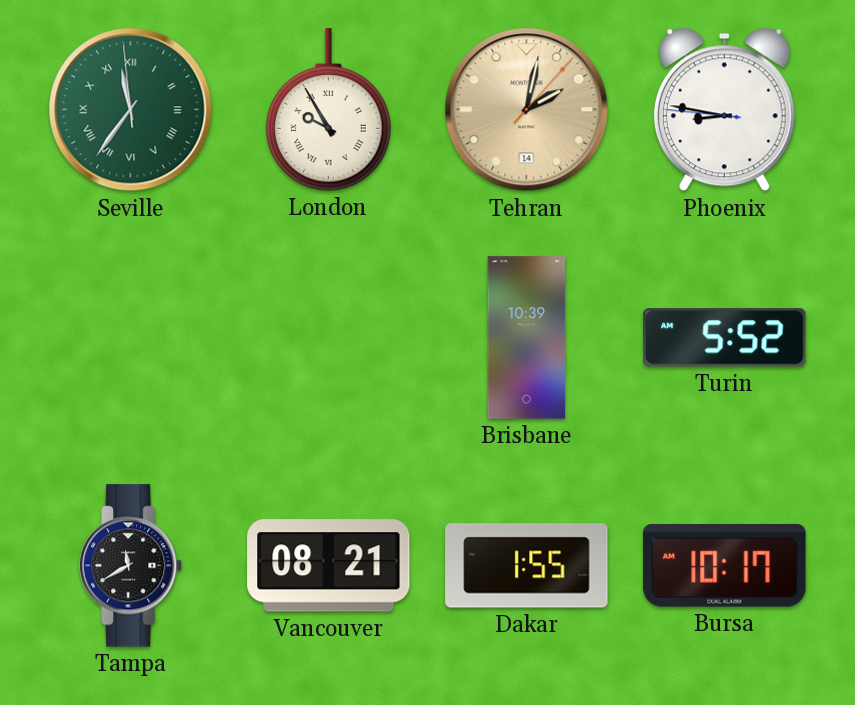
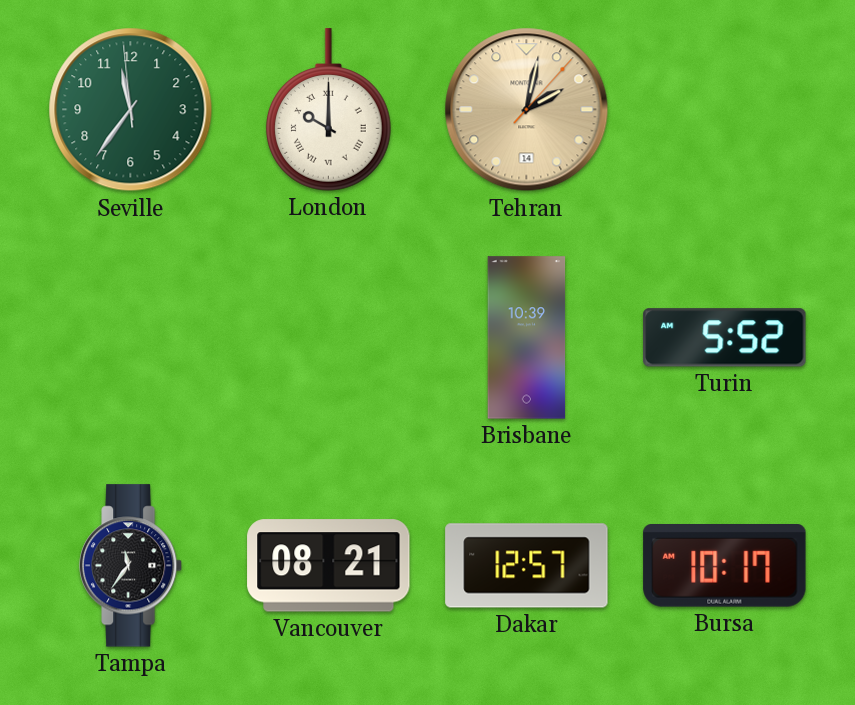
Seville numerals: Roman -> Arabic (131, 110)
London: 9:55 -> 10:00 (329, 110)
Phoenix: 8:46 -> none (724, 110)
Tampa: 11:40 -> 11:36 (131, 566)
Dakar: 1:55 -> 12:57 (527, 566)
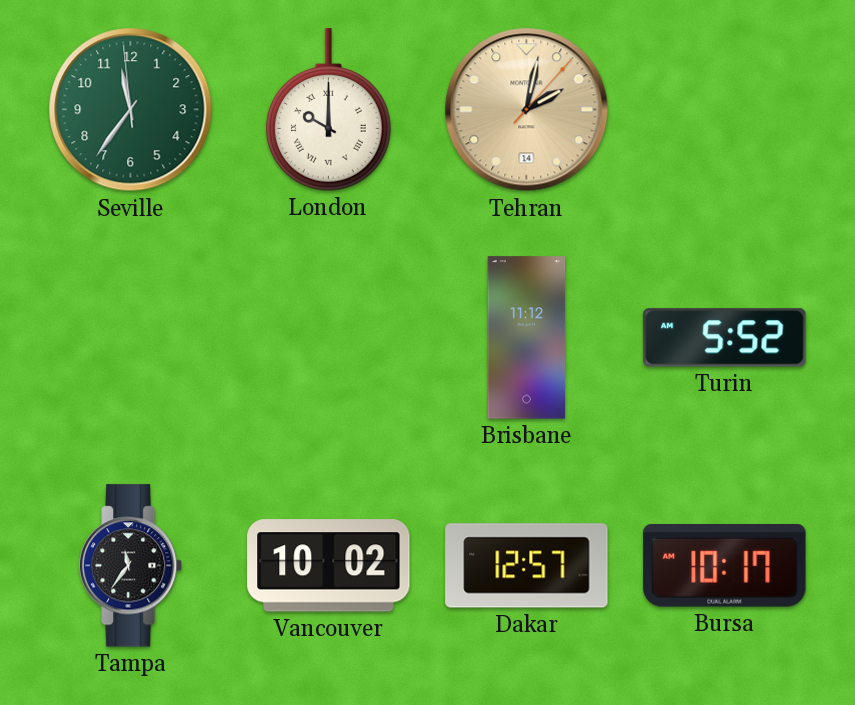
Brisbane: 10:39 -> 11:12 (527, 338)
Vancouver: 08:21 -> 10:02 (329, 566)
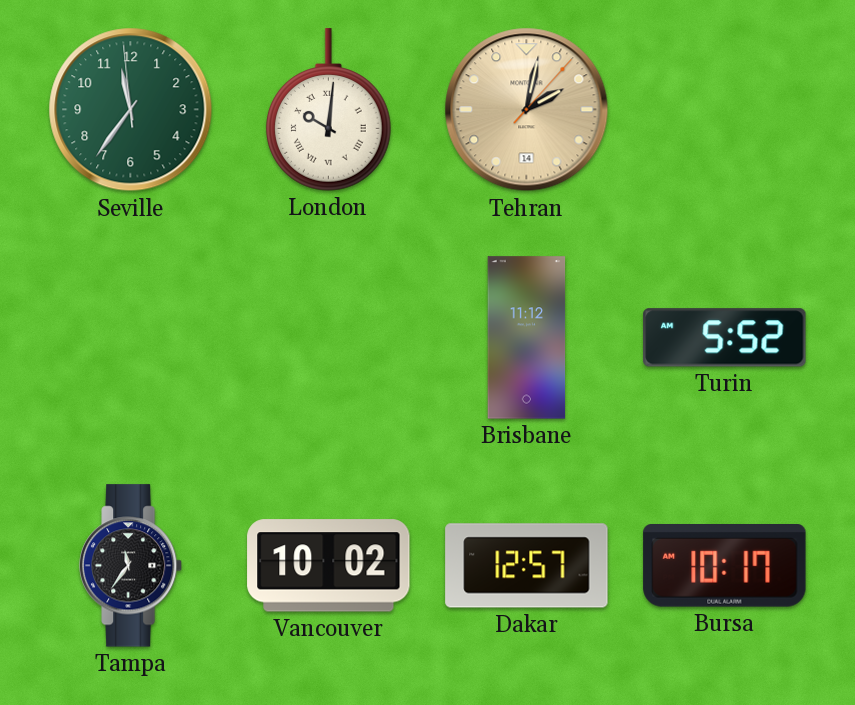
London: 10:00 -> 10:01 (329, 110)
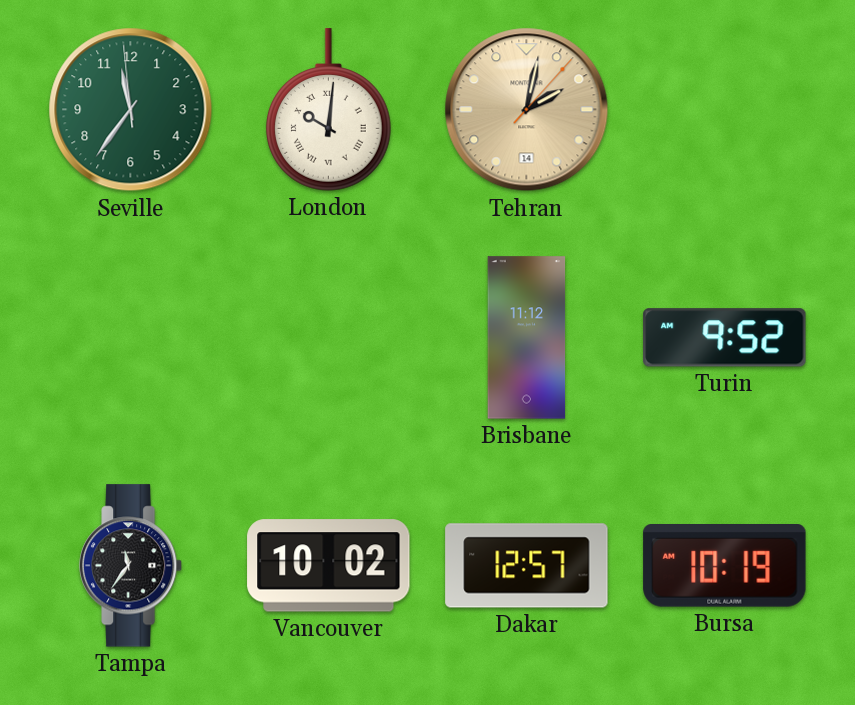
Turin: 5:52 -> 9:52 (725, 338)
Bursa: 10:17 -> 10:19 (725, 566)
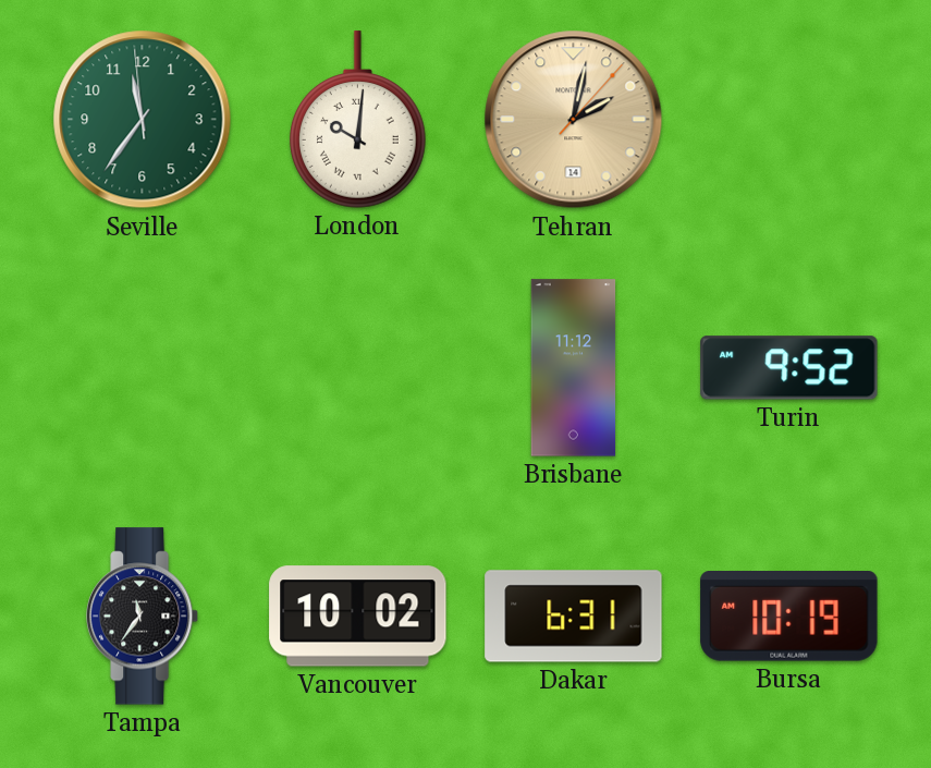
Dakar: 12:57 -> 6:31 (574, 617)
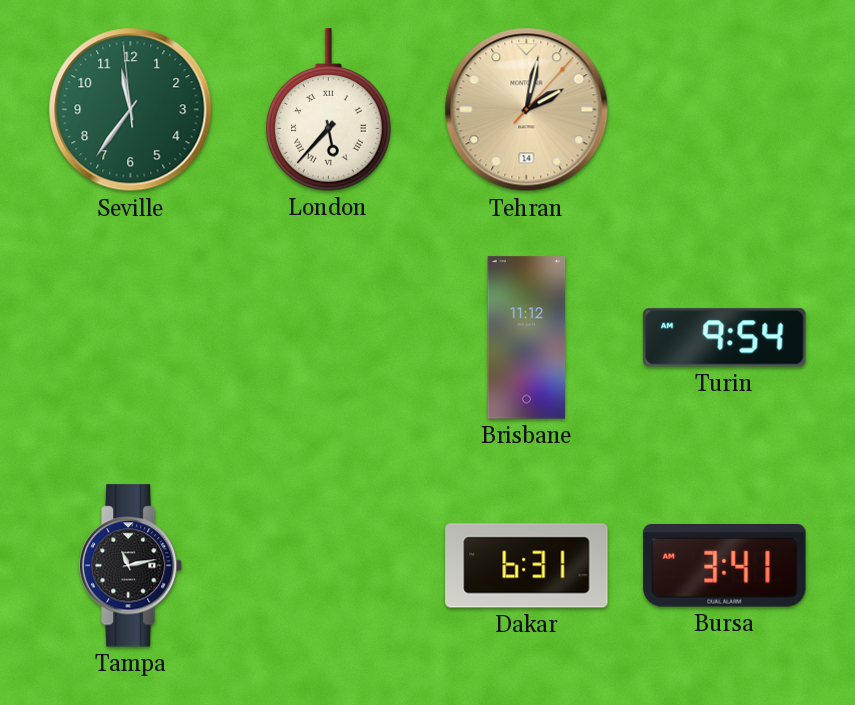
London: 10:01 -> 5:37 (329, 110)
Turin: 9:52 -> 9:54 (725, 338)
Tampa: 11:36 -> 11:13 (131, 566)
Vancouver: 10:02 -> none (358, 617)
Bursa: 10:19 -> 3:41 (725, 566)
